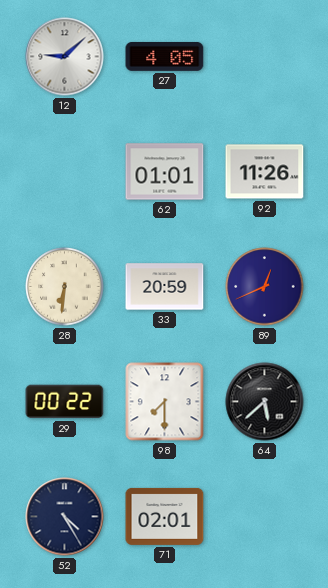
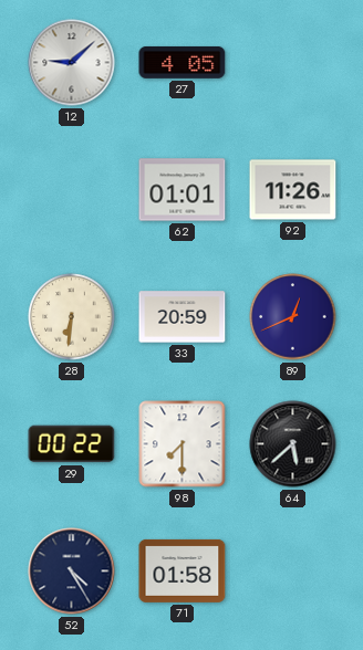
71: 02:01 -> 01:58 (183, 570)
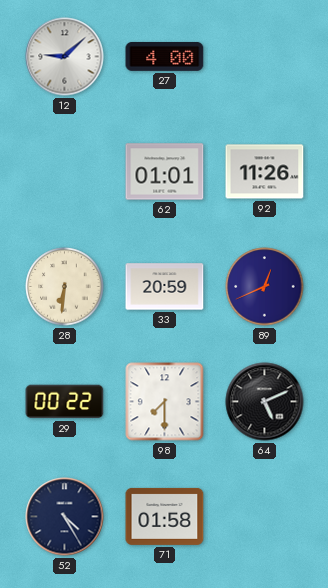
27: 4:05 -> 4:00 (165, 56)
64: 5:38 -> 5:11 (265, 402)
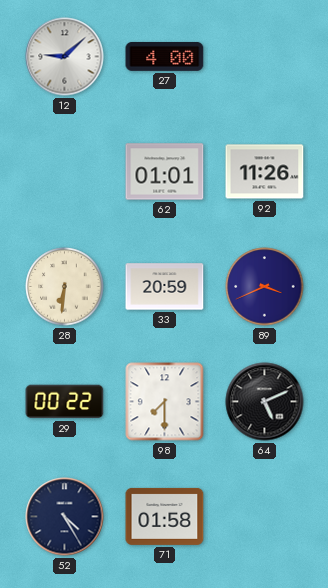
89: 12:41 -> 3:41 (265, 287)
